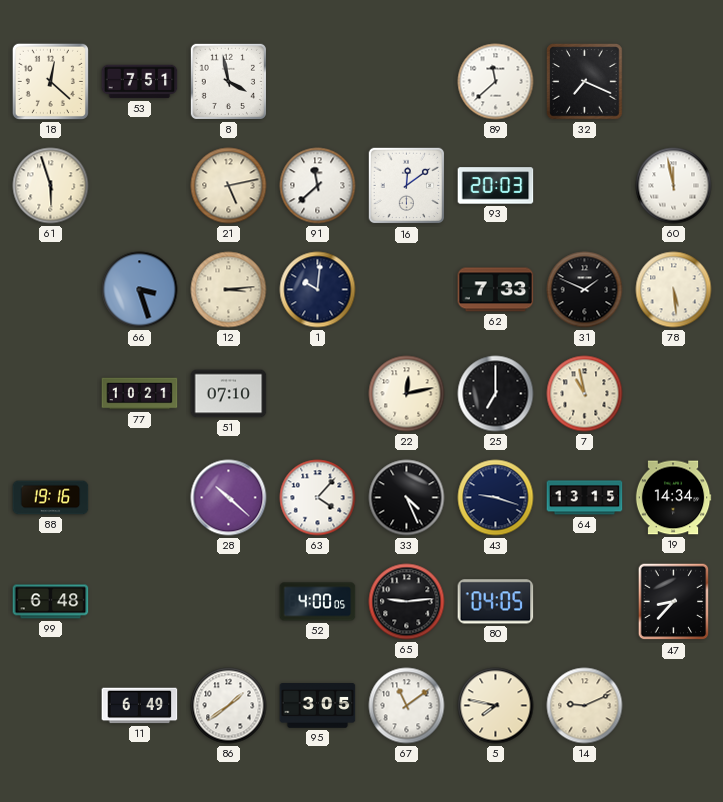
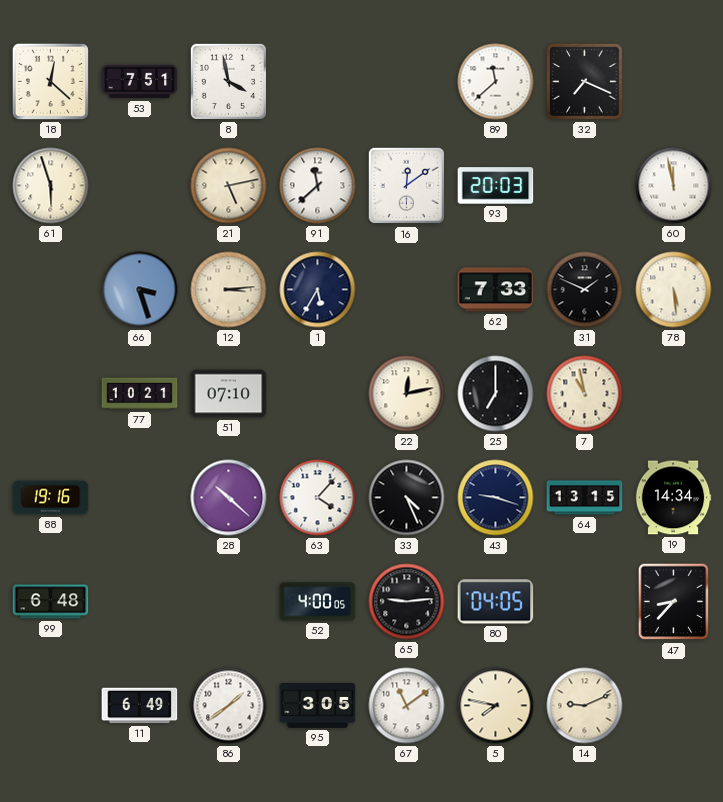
1: 10:01 -> 5:35 (318, 290)
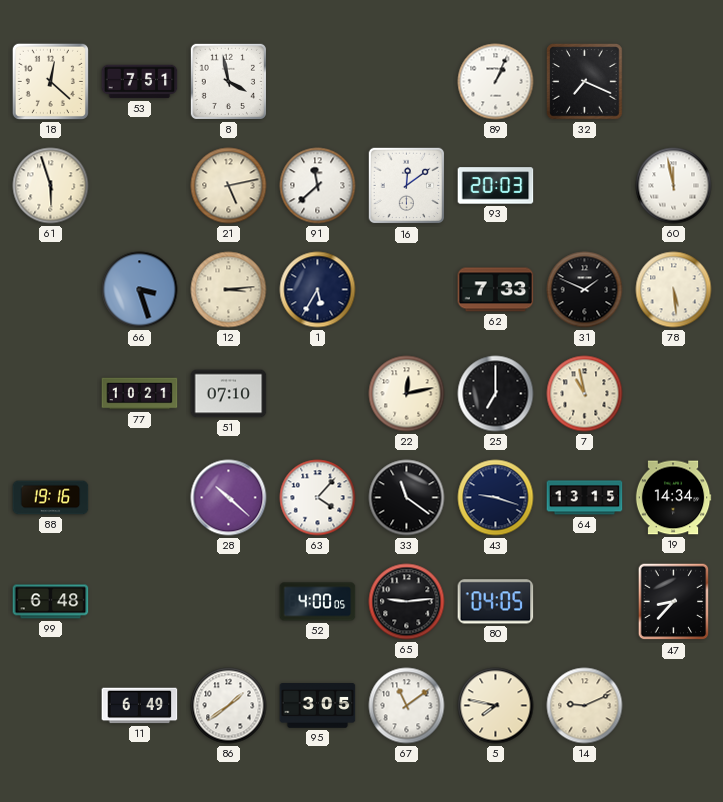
89: 11:38 -> 1:04 (496, 82)
33: 4:26 -> 11:21 (407, 498)
